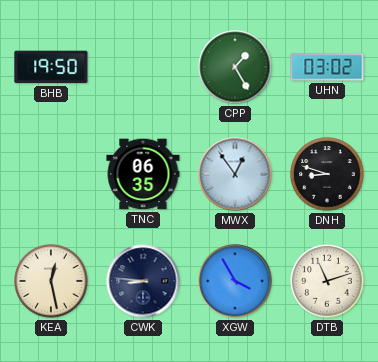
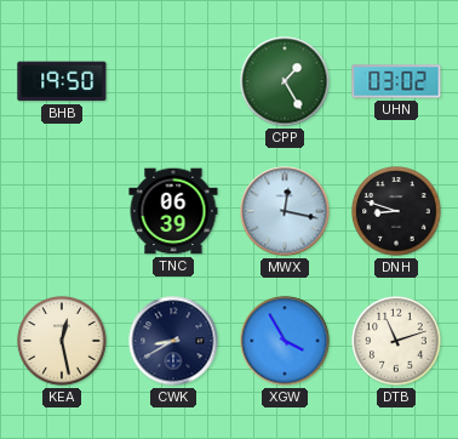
TNC: 06:35 -> 06:39 (173, 211)
MWX: 12:54 -> 12:17 (285, 211)
CWK: 8:46 -> 8:40 (173, 341)
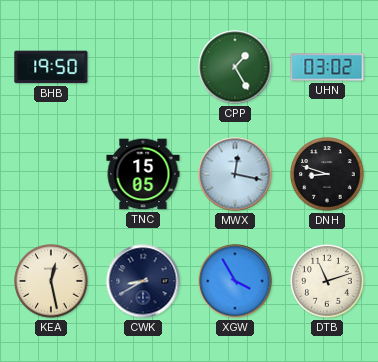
TNC: 06:39 -> 15:05 (143, 174)
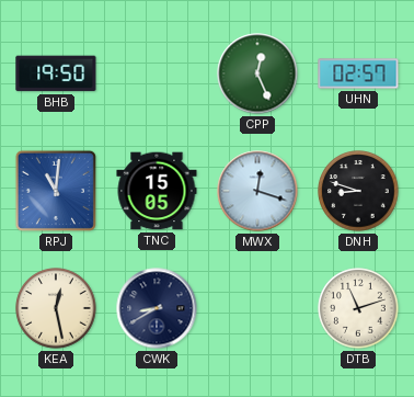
CPP: 1:25 -> 12:26 (257, 73)
UHN: 03:02 -> 02:57 (358, 73)
RPJ: none -> 11:01 (56, 191)
MWX: 12:17 -> 12:18 (257, 191)
XGW: 3:55 -> none (235, 281)
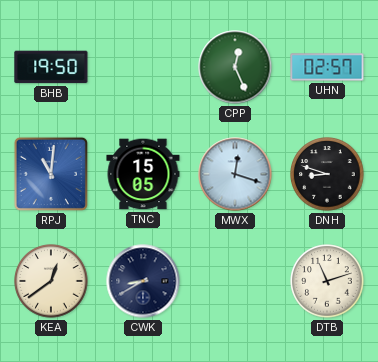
KEA: 12:28 -> 12:39 (51, 281)
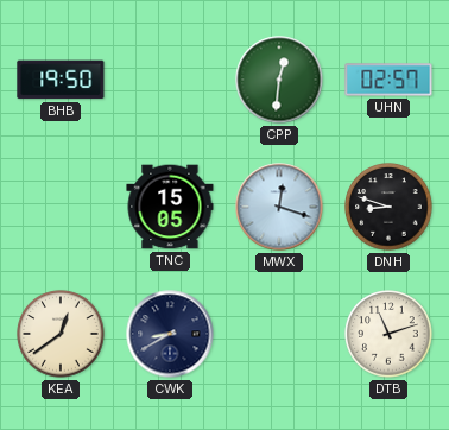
CPP: 12:26 -> 12:31 (279, 80)
RPJ: 11:01 -> none (51, 174)
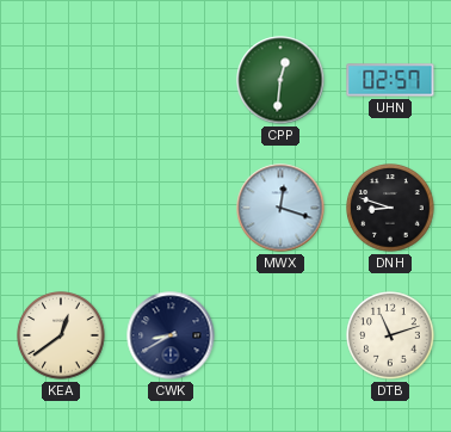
BHB: 19:50 -> none (61, 80)
TNC: 15:05 -> none (170, 207)
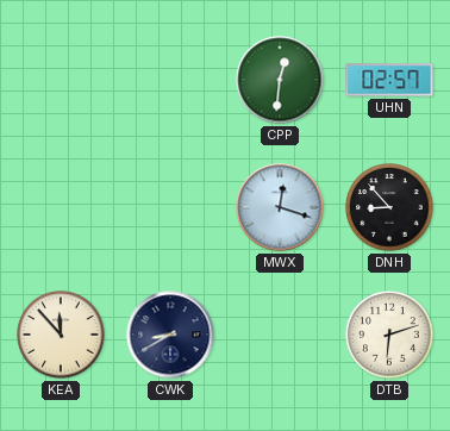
DNH: 8:48 -> 8:53 (389, 207)
KEA: 12:39 -> 11:53 (61, 335)
DTB: 11:12 -> 6:12 (389, 335)
